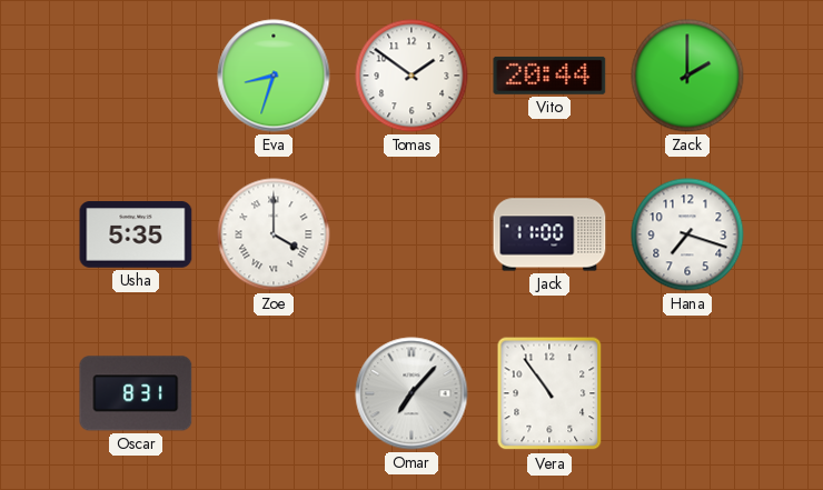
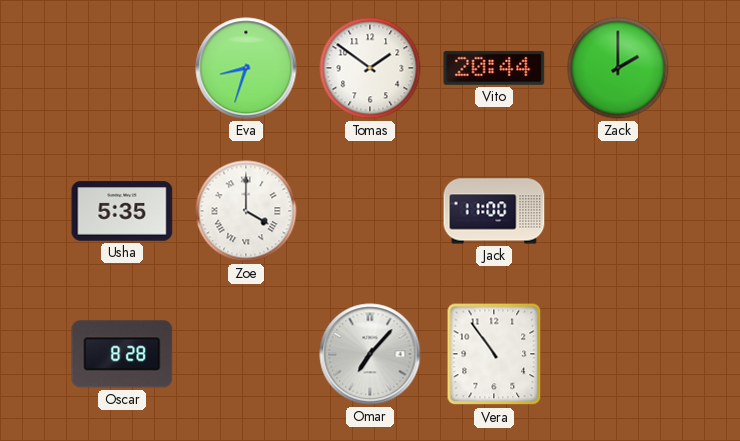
Hana: 7:18 -> none (687, 234)
Oscar: 8:31 -> 8:28 (122, 354)
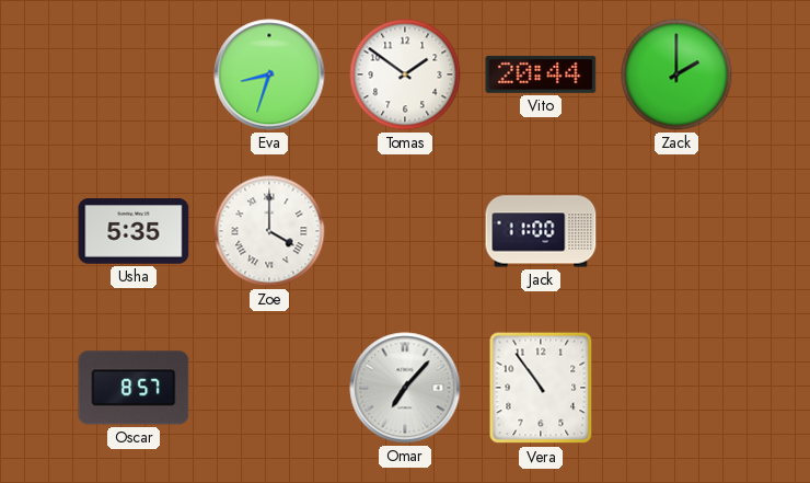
Oscar: 8:28 -> 8:57 (134, 388)
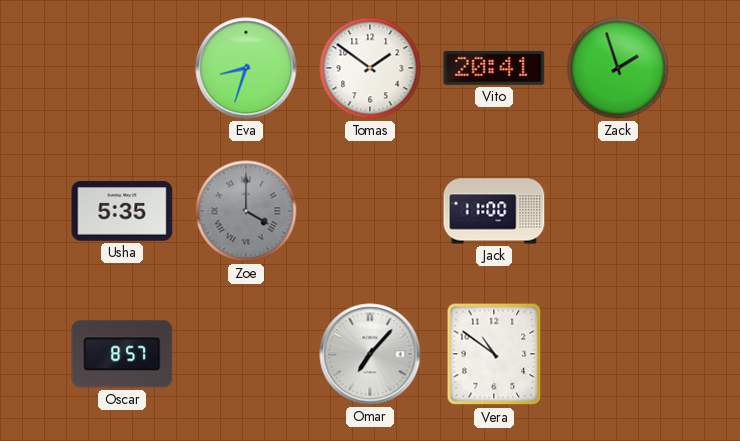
Vito: 20:44 -> 20:41 (494, 68)
Zack: 2:00 -> 1:57 (618, 68)
Zoe dial: white -> grey (246, 211)
Vera: 10:54 -> 10:51 (494, 354)
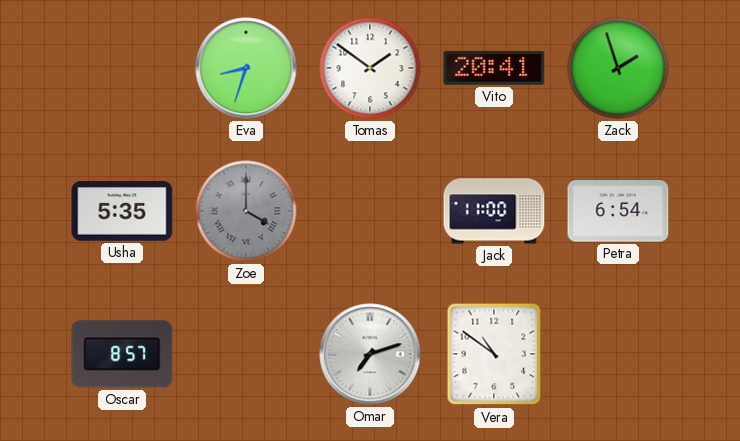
Petra: none -> 6:54 (618, 211)
Omar: 7:07 -> 7:12 (370, 354)
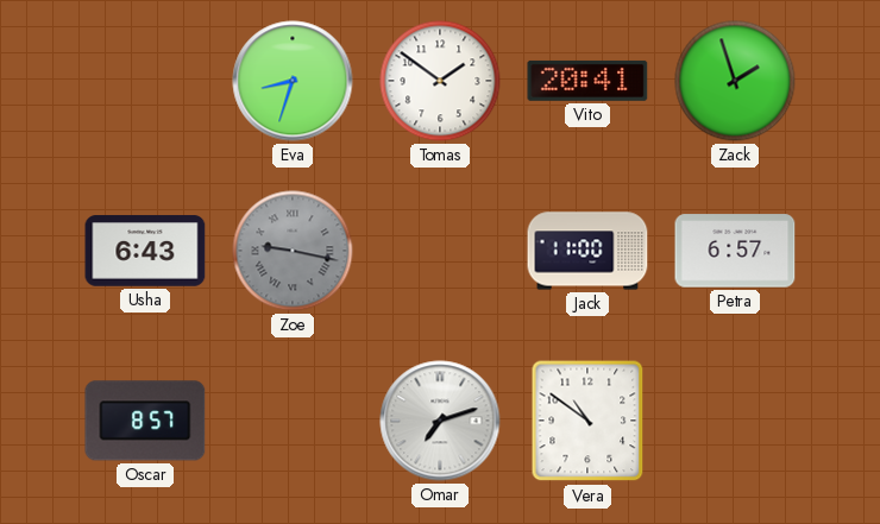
Usha: 5:35 -> 6:43 (145, 251)
Zoe: 4:00 -> 9:17 (293, 251)
Petra: 6:54 -> 6:57 (735, 251)
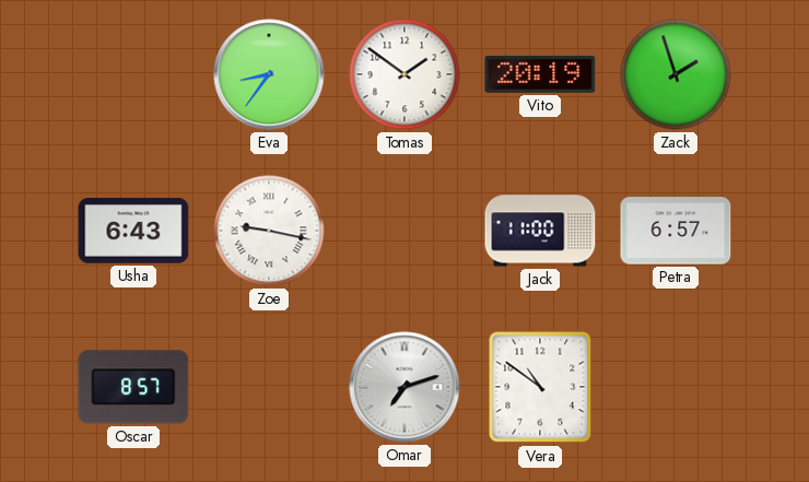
Eva: 8:33 -> 8:36 (269, 74)
Vito: 20:41 -> 20:19 (540, 74)
Zoe dial: grey -> white (269, 231)
